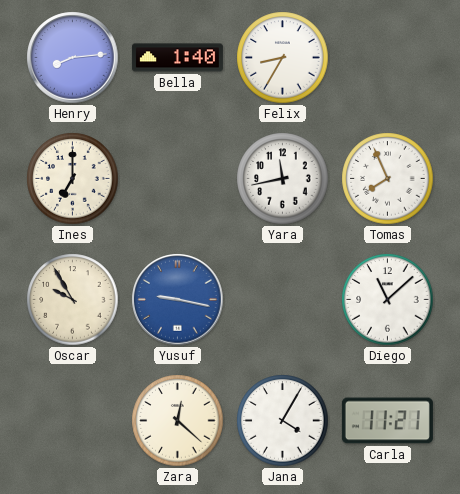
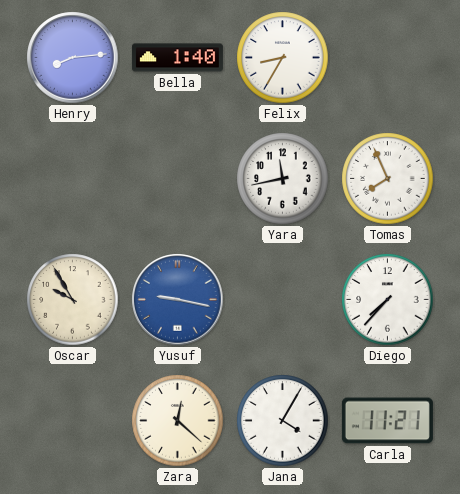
Ines: 7:00 -> none (73, 179)
Diego: 11:08 -> 7:37 (388, 300)
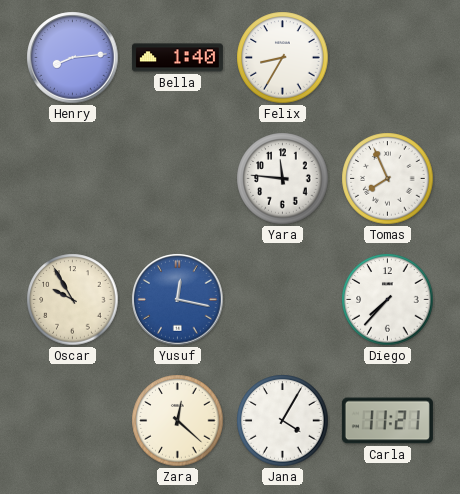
Yara: 11:43 -> 11:46 (283, 179)
Yusuf: 9:17 -> 12:17 (178, 300)
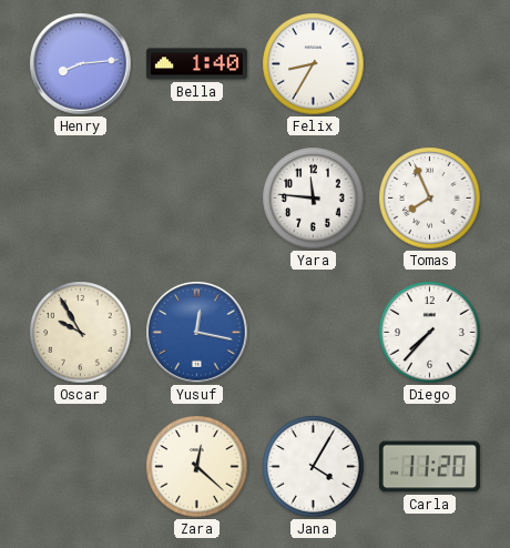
Carla: 11:21 -> 11:20 (429, 467)
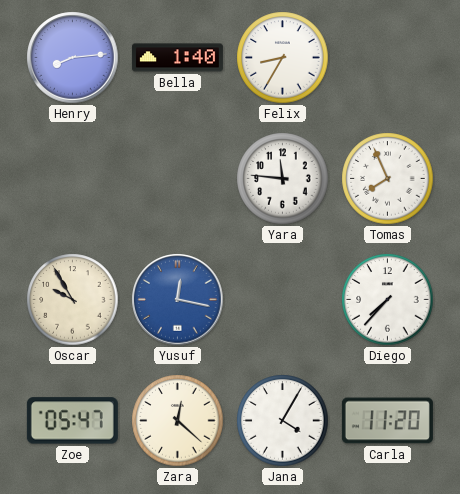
Zoe: none -> 05:47 (72, 421)
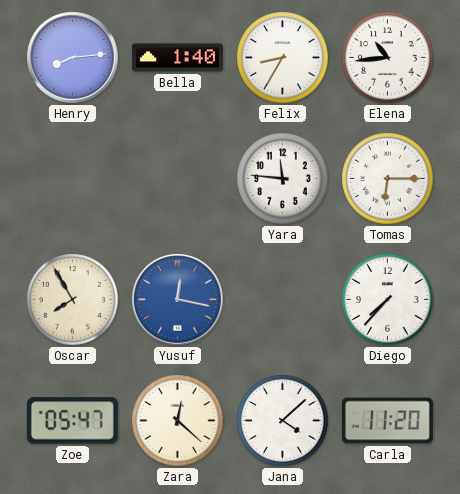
Elena: none -> 10:44 (388, 58)
Tomas: 7:56 -> 6:15 (388, 179)
Oscar: 9:55 -> 7:55 (73, 300)
Jana: 4:05 -> 4:08 (283, 421)
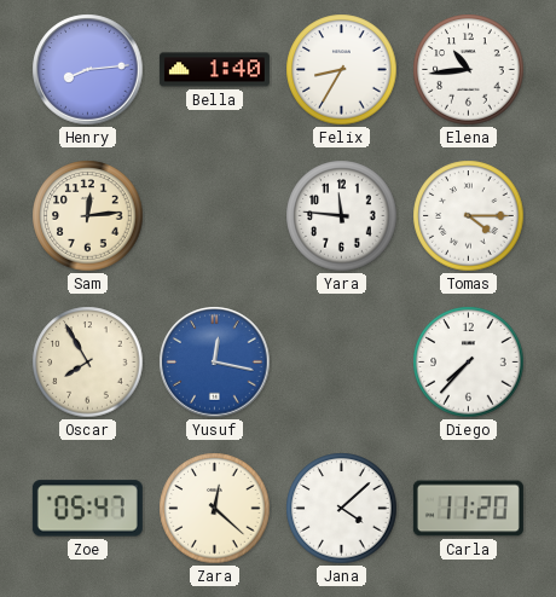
Sam: none -> 12:14 (88, 216)
Tomas: 6:15 -> 4:15 (469, 216)
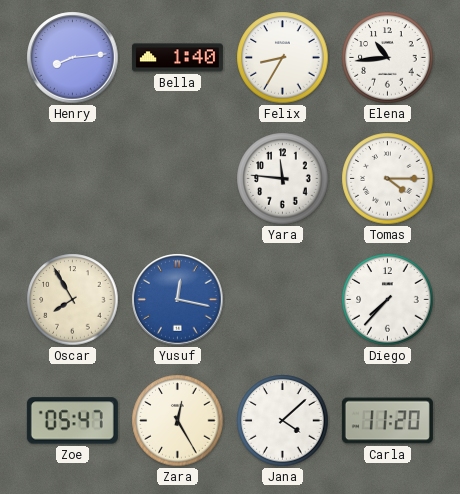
Sam: 12:14 -> none (88, 216)
Zara: 12:22 -> 12:25 (178, 421)
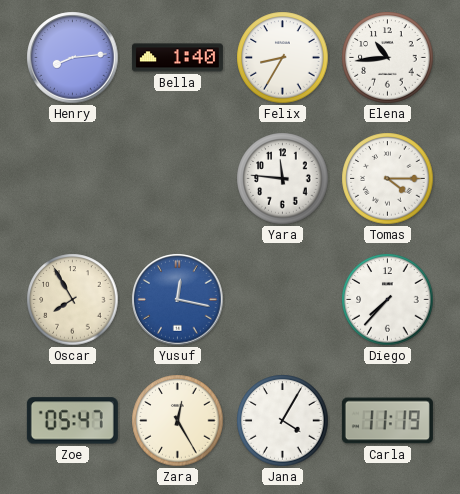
Jana: 4:08 -> 4:05 (283, 421)
Carla: 11:20 -> 11:19 (387, 421)
